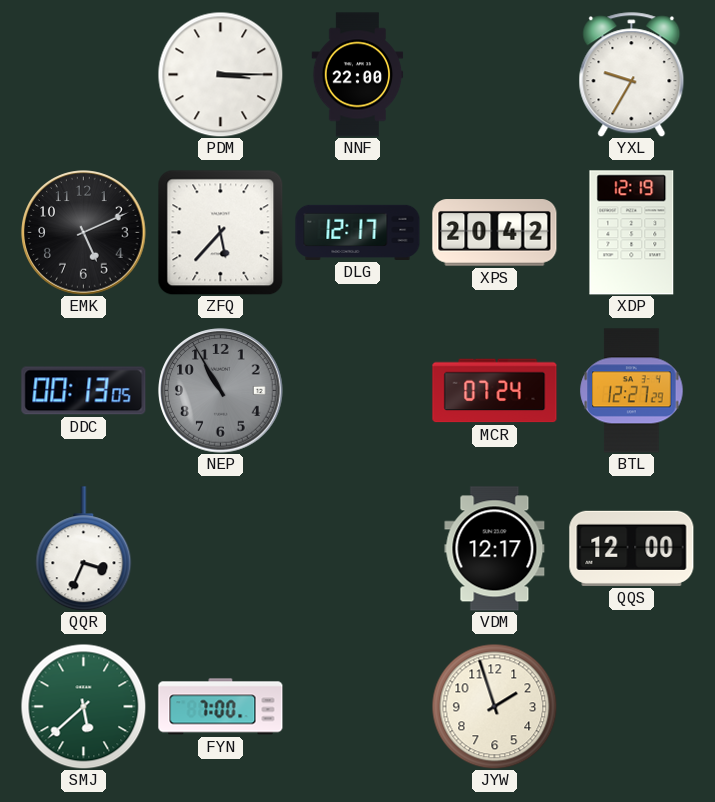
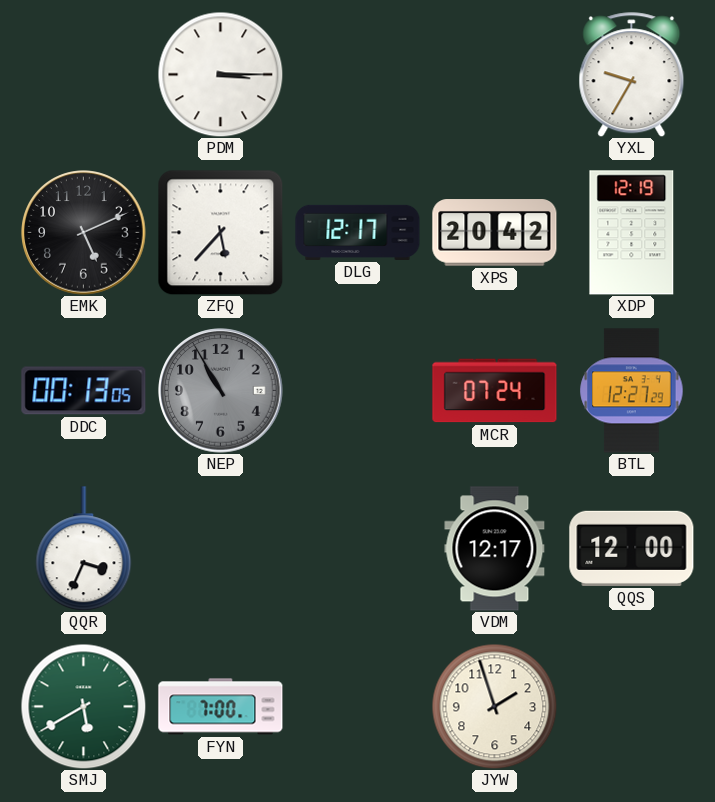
NNF: 22:00 -> none (358, 75)
SMJ: 5:38 -> 5:40 (83, 706)
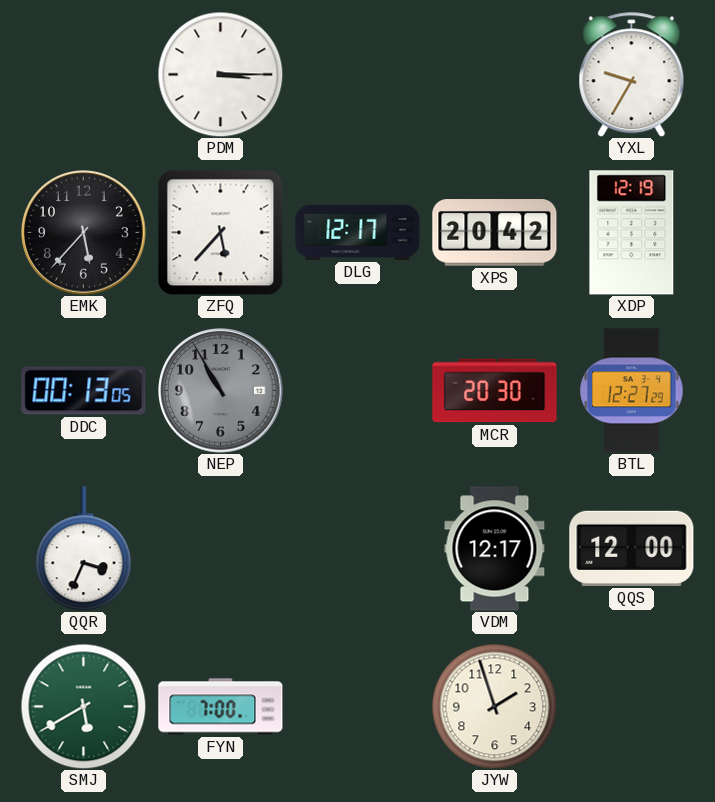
EMK: 5:11 -> 5:37 (84, 233)
MCR: 07:24 -> 20:30 (495, 391)
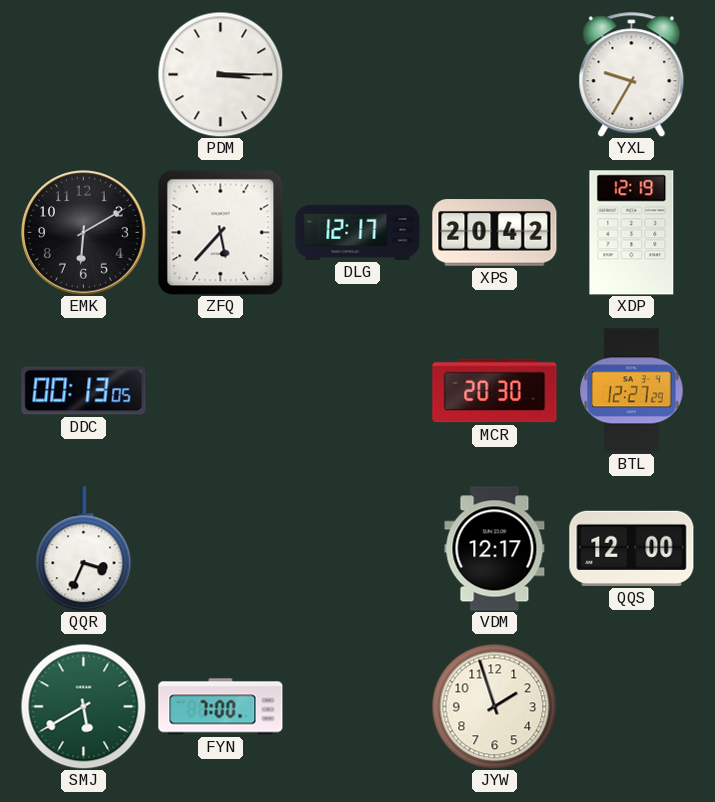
EMK: 5:37 -> 6:10 (84, 233)
NEP: 10:55 -> none (221, 391)
